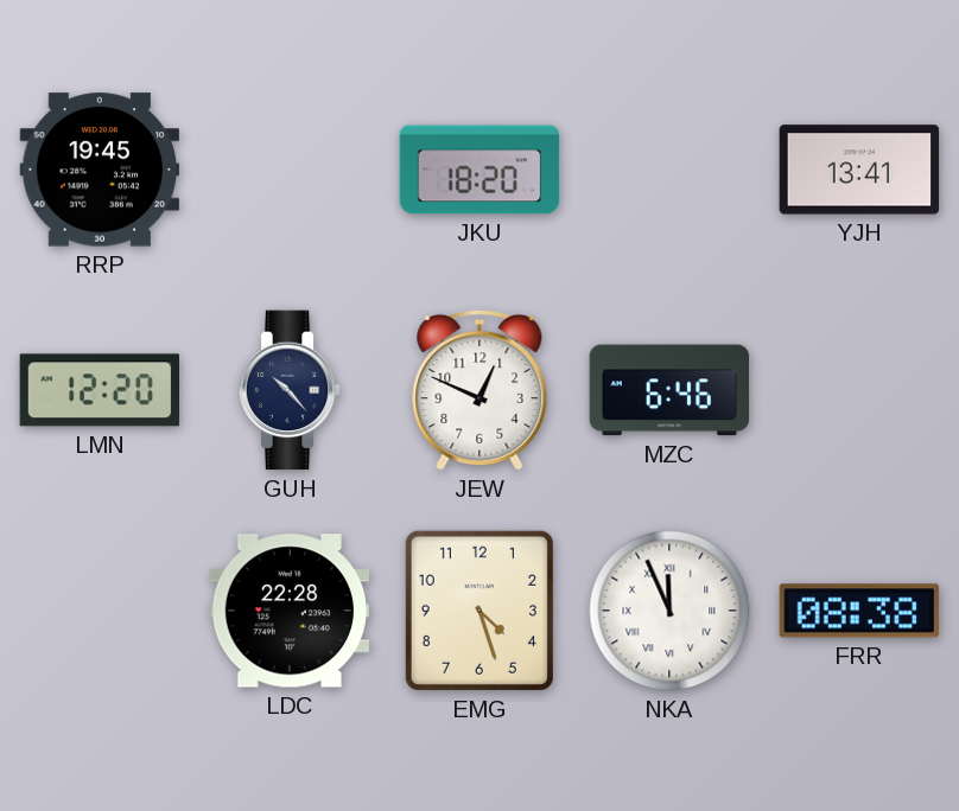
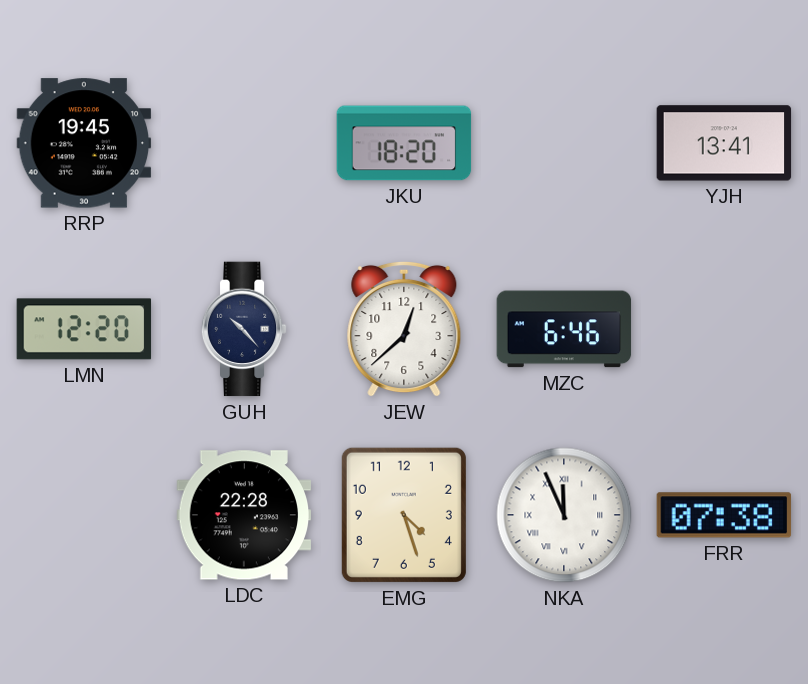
JEW: 12:49 -> 12:38 (404, 329)
FRR: 08:38 -> 07:38 (724, 515)
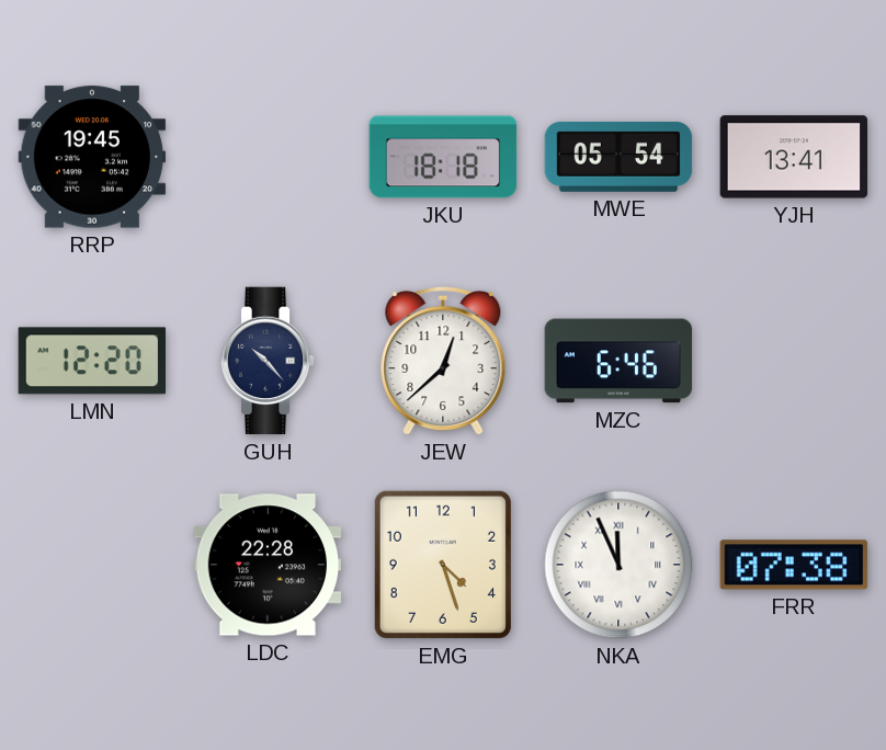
JKU: 18:20 -> 18:18 (443, 157)
MWE: none -> 05:54 (618, 157)
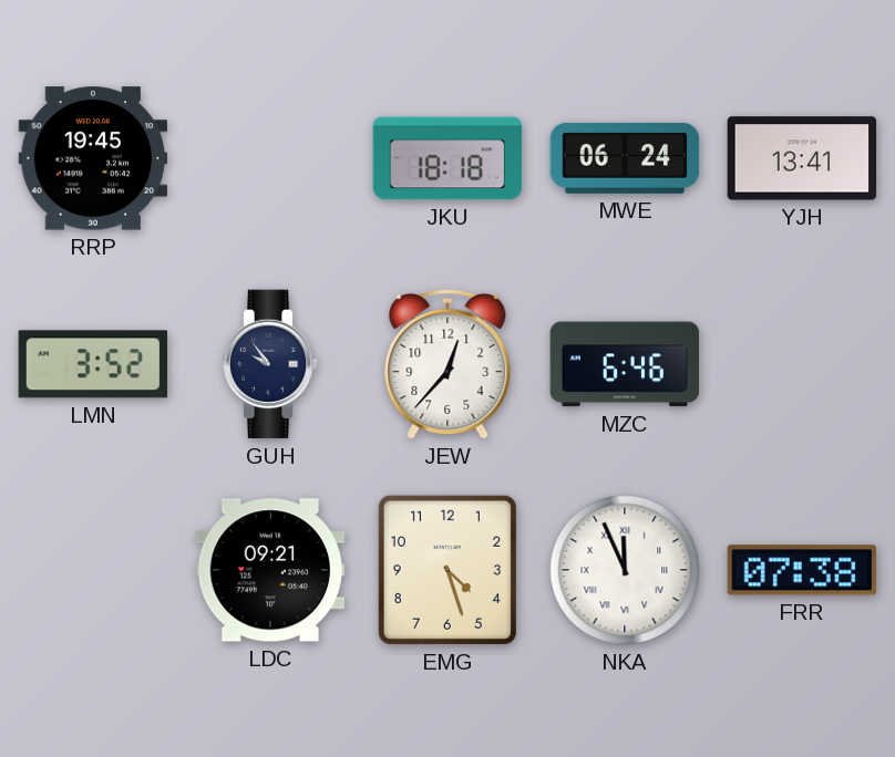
MWE: 05:54 -> 06:24 (625, 158)
LMN: 12:20 -> 3:52 (93, 364)
GUH: 10:23 -> 9:54 (270, 364)
JEW: 12:38 -> 12:37 (447, 364)
LDC: 22:28 -> 09:21 (270, 570)
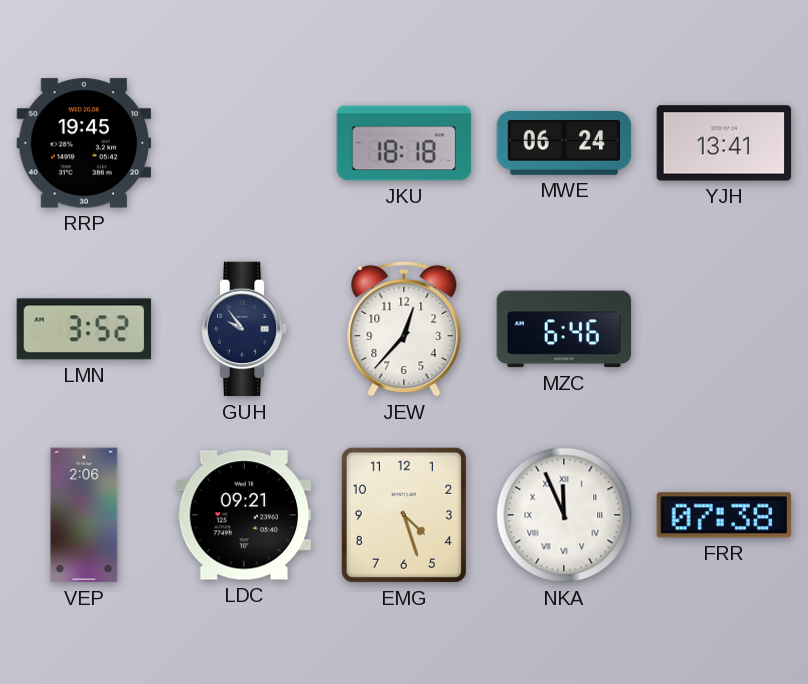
VEP: none -> 2:06 (84, 515)
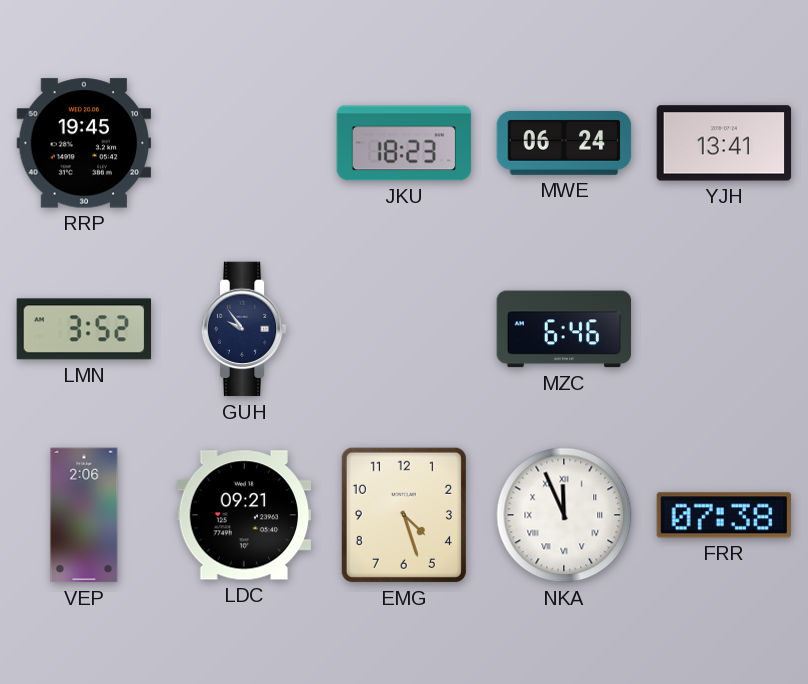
JKU: 18:18 -> 18:23 (404, 143)
JEW: 12:37 -> none (404, 329)
